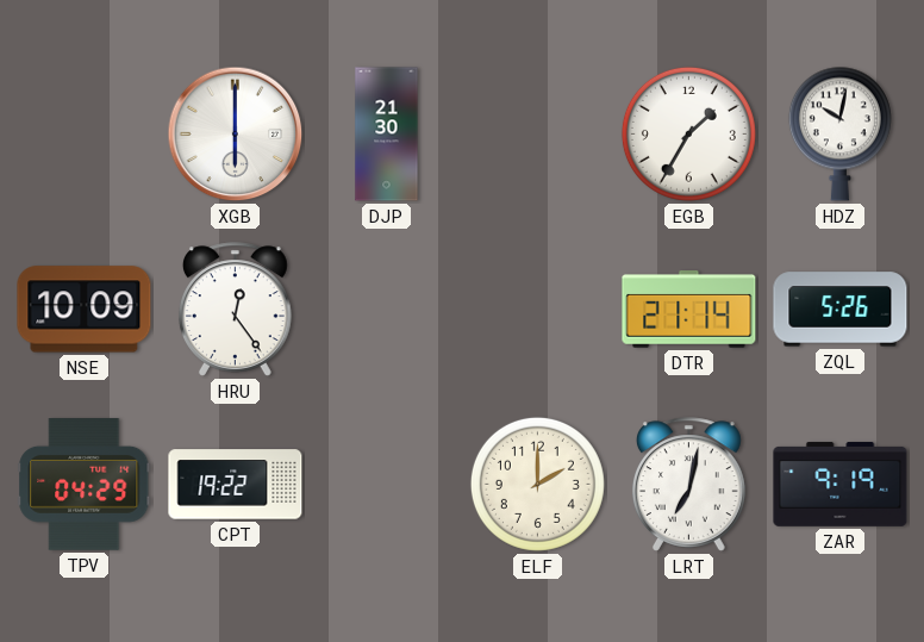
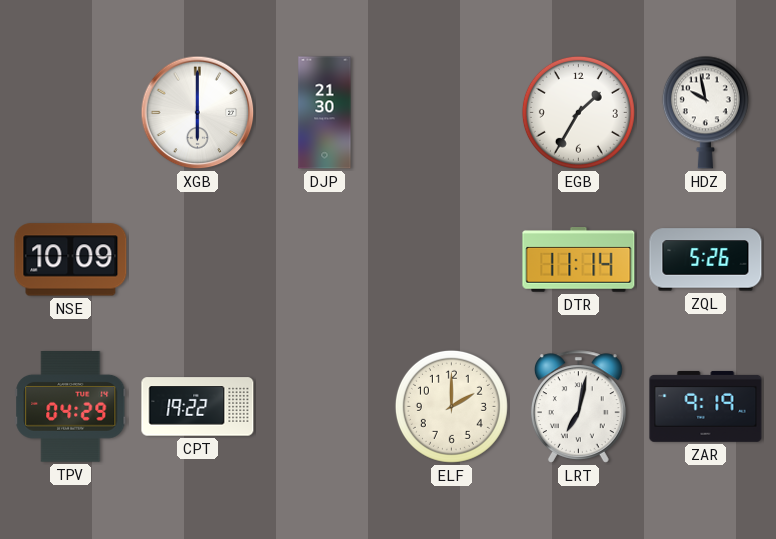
HDZ: 10:02 -> 9:58 (705, 112)
HRU: 12:24 -> none (235, 310)
DTR: 21:14 -> 11:14 (579, 260)
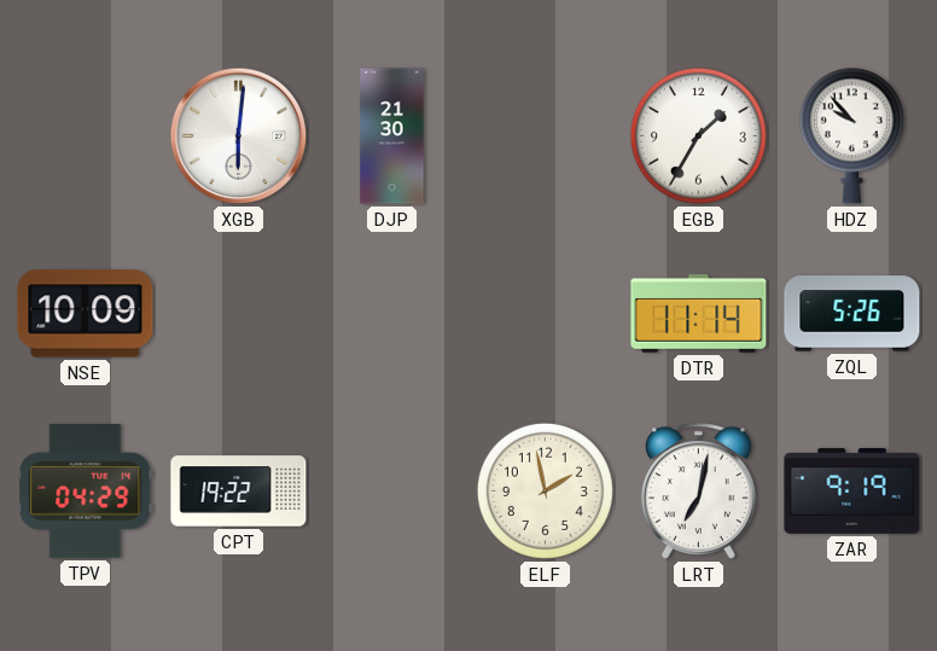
XGB: 6:00 -> 6:01 (239, 136)
HDZ: 9:58 -> 9:53 (851, 135)
ELF: 2:00 -> 1:58 (545, 490)
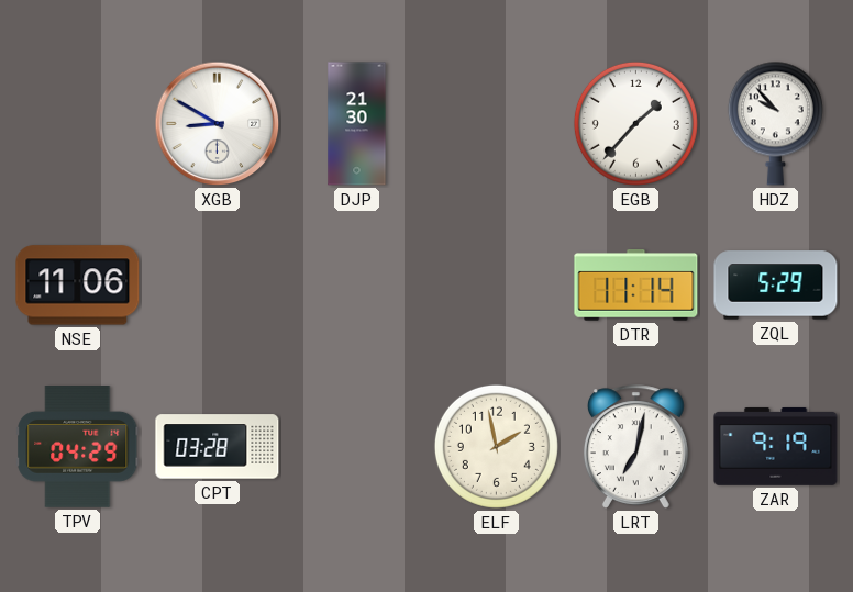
XGB: 6:01 -> 8:50 (218, 124)
EGB: 1:35 -> 1:37 (635, 123)
NSE: 10:09 -> 11:06 (78, 286)
ZQL: 5:26 -> 5:29 (776, 286)
CPT: 19:22 -> 03:28 (218, 447)
